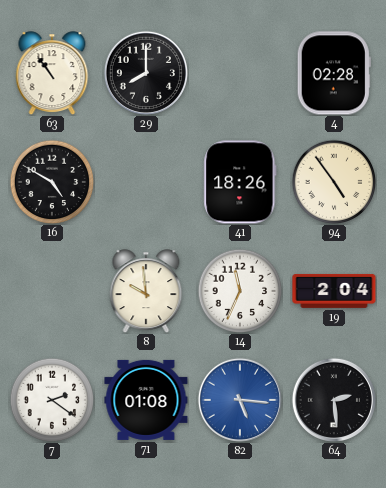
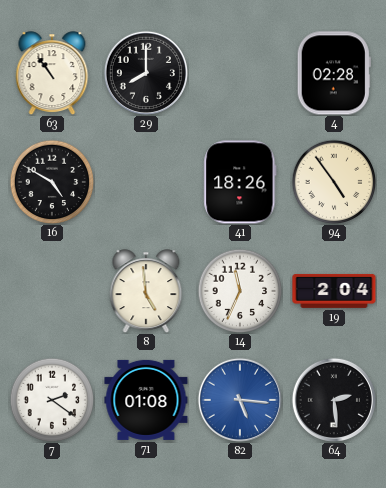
8: 9:59 -> 4:59 (146, 291)
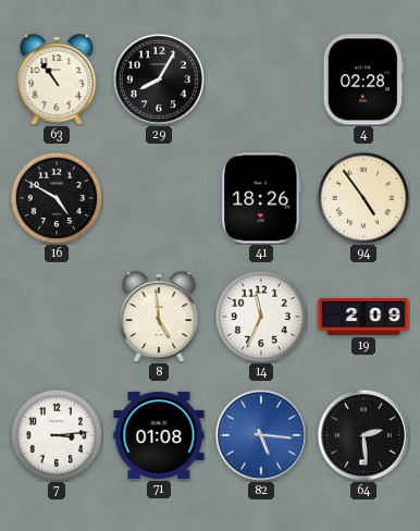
29: 8:00 -> 8:05 (159, 79)
19: 2:04 -> 2:09 (363, 317)
7: 2:21 -> 3:14 (57, 435)
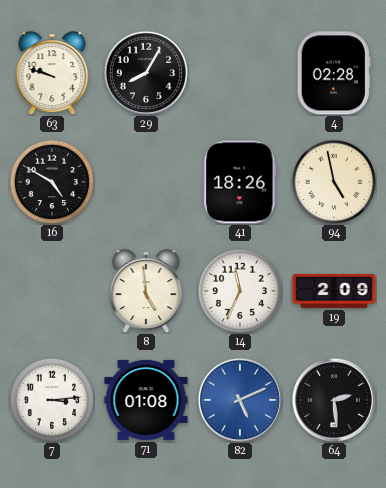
63: 10:54 -> 9:48 (52, 73)
94: 4:54 -> 4:58 (334, 182)
82: 5:16 -> 5:11 (240, 400)
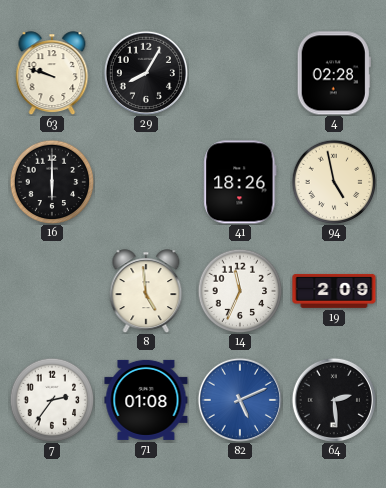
16: 4:50 -> 6:00 (52, 182)
7: 3:14 -> 2:36 (52, 400)
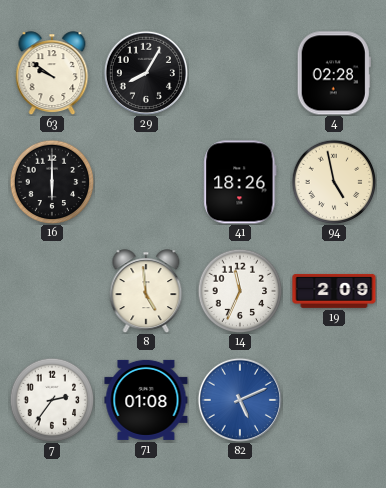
63: 9:48 -> 9:51 (52, 73)
64: 2:29 -> none (334, 400)
